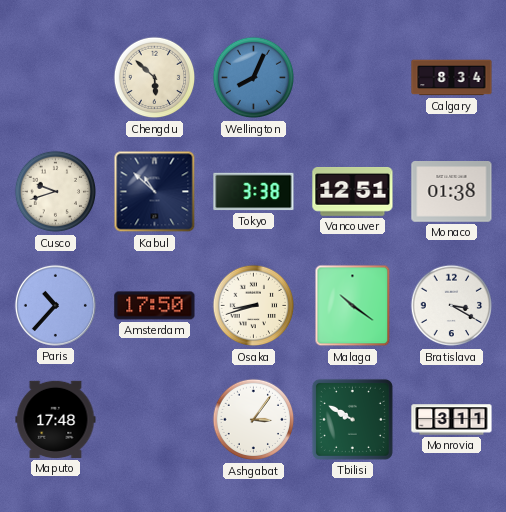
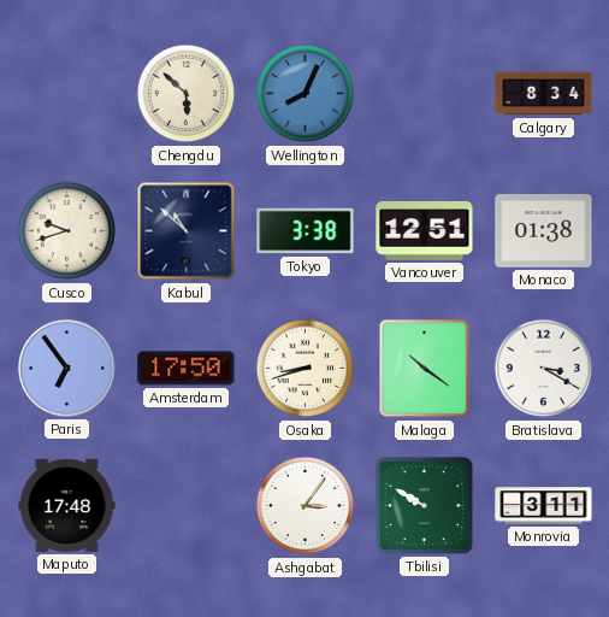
Paris: 10:37 -> 6:54 (66, 368)
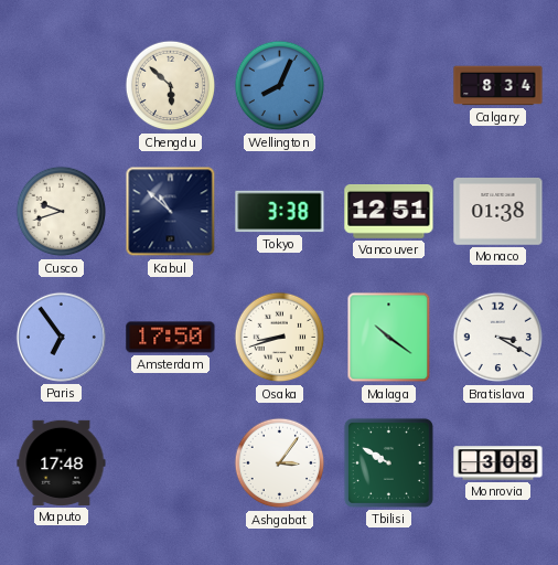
Monrovia: 3:11 -> 3:08 (498, 463)
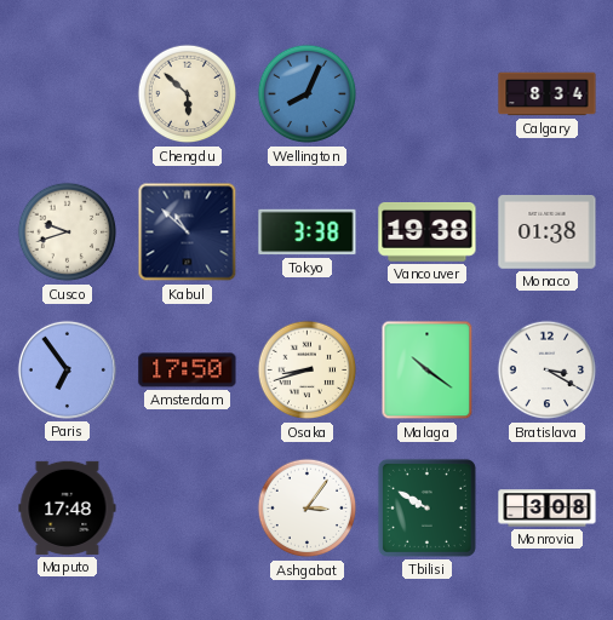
Vancouver: 12:51 -> 19:38 (428, 232)
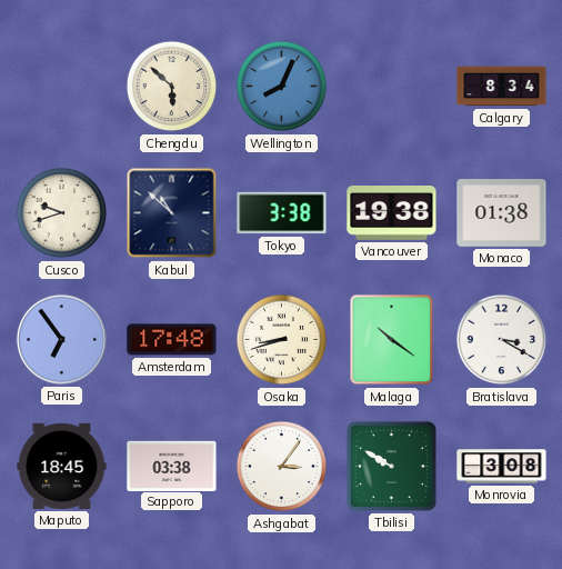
Amsterdam: 17:50 -> 17:48 (172, 340)
Maputo: 17:48 -> 18:45 (62, 466)
Sapporo: none -> 03:38 (172, 466)
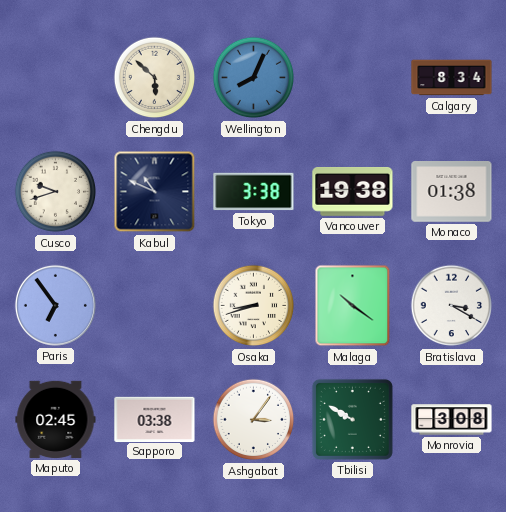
Kabul: 10:52 -> 10:49 (155, 192)
Amsterdam: 17:48 -> none (172, 340)
Maputo: 18:45 -> 02:45 (56, 419)
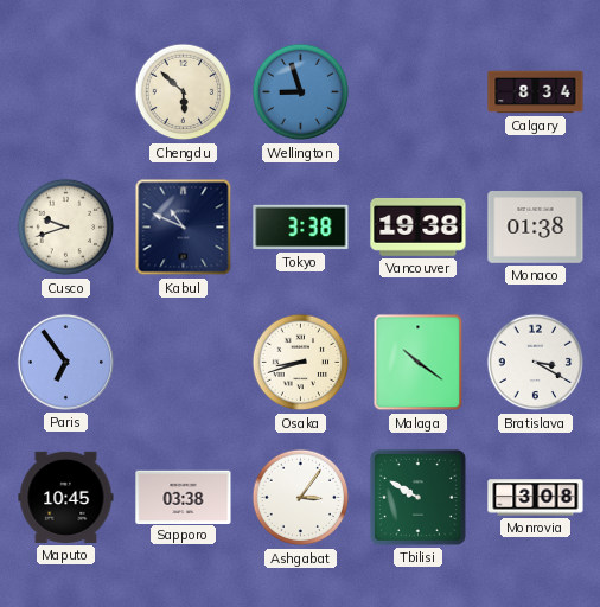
Wellington: 8:04 -> 8:57 (301, 92)
Maputo: 02:45 -> 10:45 (66, 497)
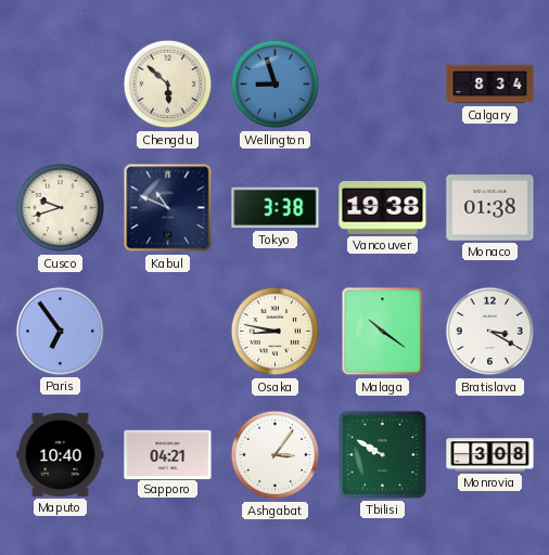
Osaka: 8:42 -> 8:47 (276, 332)
Maputo: 10:45 -> 10:40 (61, 454)
Sapporo: 03:38 -> 04:21 (168, 454)
